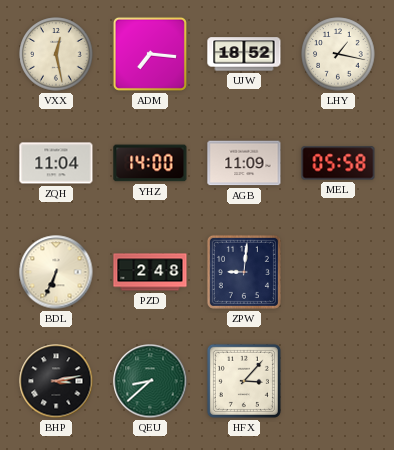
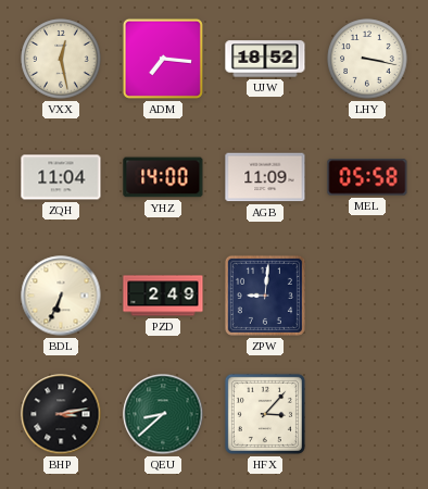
LHY: 1:17 -> 3:17 (367, 59)
PZD: 2:48 -> 2:49 (163, 296)
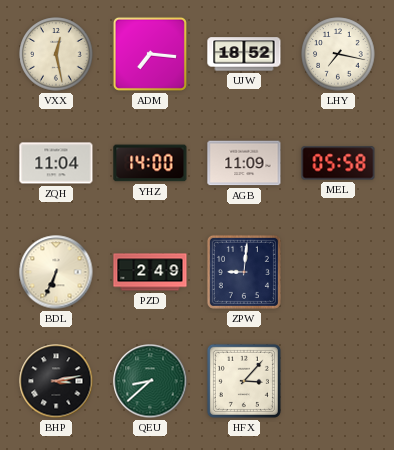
LHY: 3:17 -> 7:17 (338, 54)
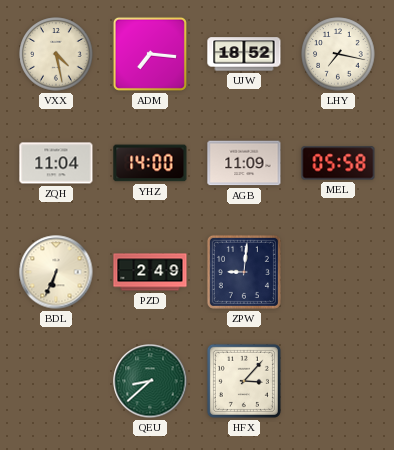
VXX: 12:28 -> 4:28 (56, 54)
BHP: 3:13 -> none (56, 381)
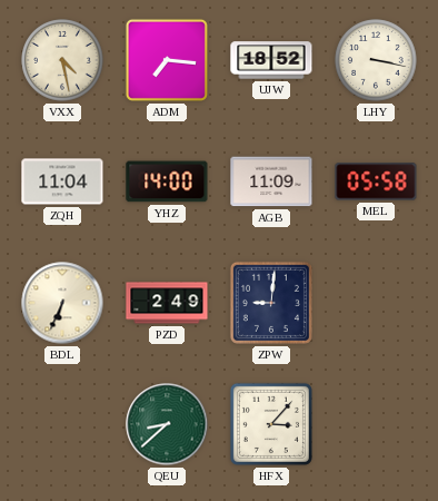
LHY: 7:17 -> 3:17 (376, 60)
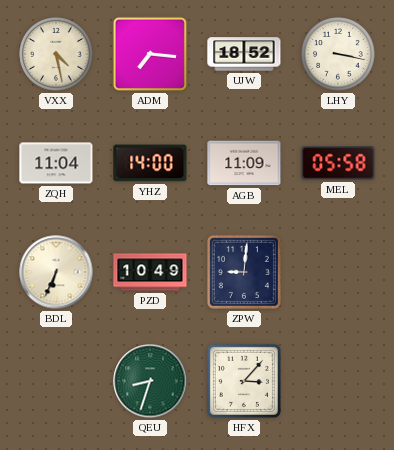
PZD: 2:49 -> 10:49 (150, 272)
QEU: 8:38 -> 8:33 (150, 381)
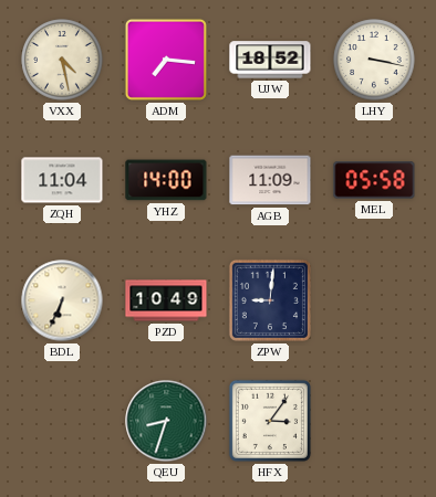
HFX: 3:07 -> 3:06 (270, 421)
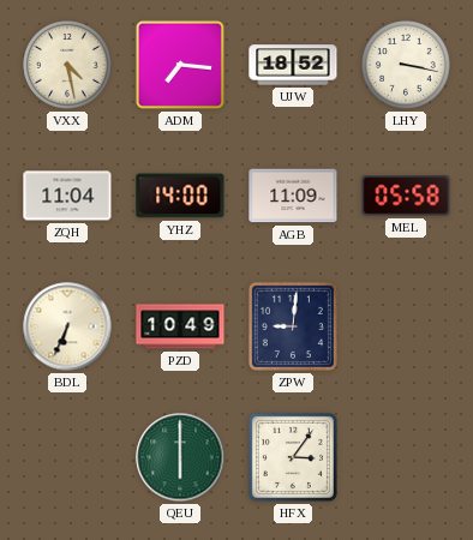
QEU: 8:33 -> 6:00 (180, 457)
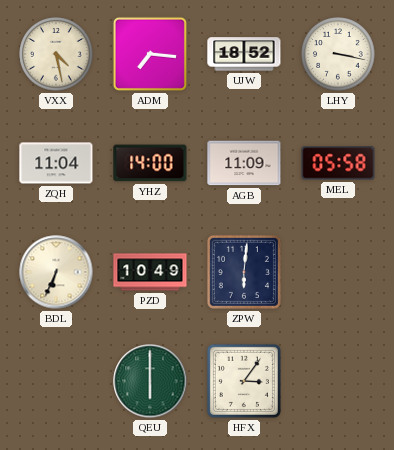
ZPW: 9:01 -> 6:01 (244, 272)
